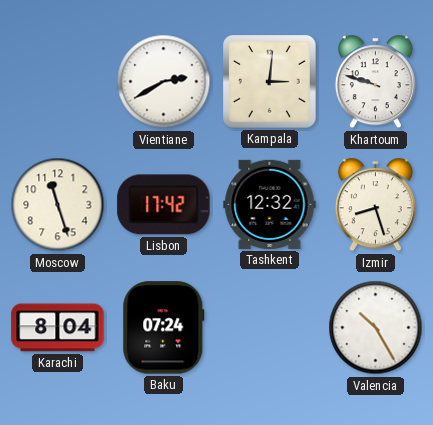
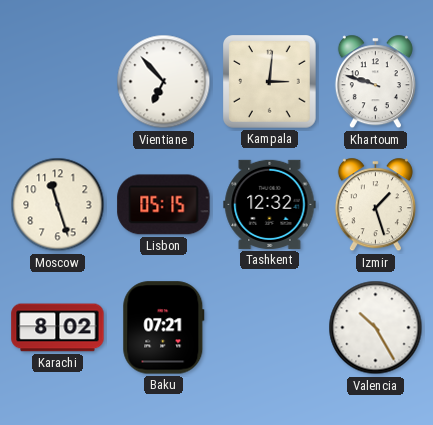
Vientiane: 2:40 -> 6:53 (164, 82)
Lisbon: 17:42 -> 05:15 (164, 205)
Izmir: 8:27 -> 1:27 (375, 205)
Karachi: 8:04 -> 8:02 (58, 328)
Baku: 07:24 -> 07:21 (164, 328)
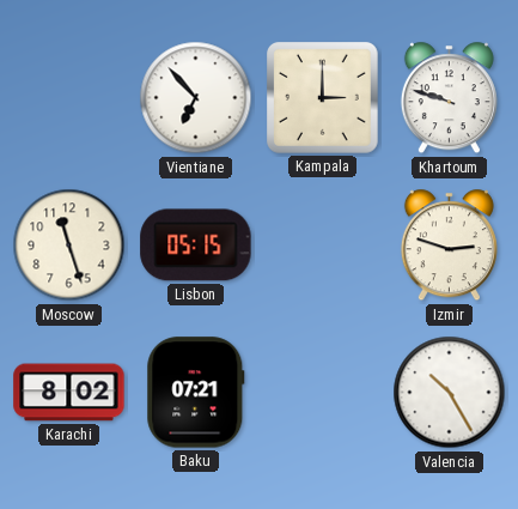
Kampala: 3:01 -> 3:00 (323, 98)
Tashkent: 12:32 -> none (270, 204)
Izmir: 1:27 -> 2:48 (449, 246)
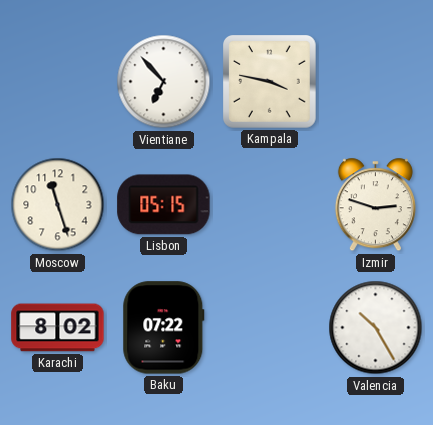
Kampala: 3:00 -> 3:47 (270, 82)
Khartoum: 9:48 -> none (449, 98)
Baku: 07:21 -> 07:22 (164, 328)
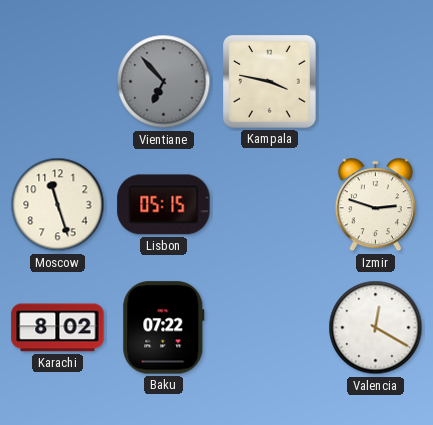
Vientiane dial: white -> grey (164, 82)
Valencia: 10:25 -> 12:20 (376, 328)
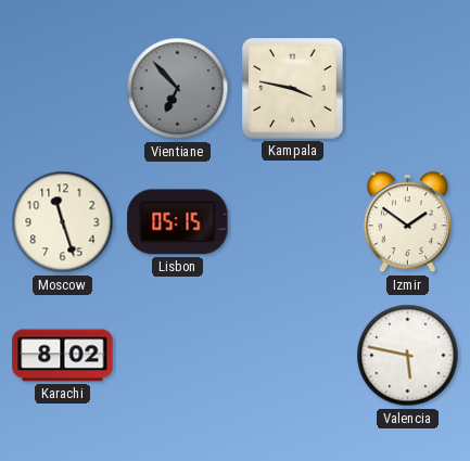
Izmir: 2:48 -> 1:51 (407, 222)
Baku: 07:22 -> none (164, 328)
Valencia: 12:20 -> 5:47 (408, 356)
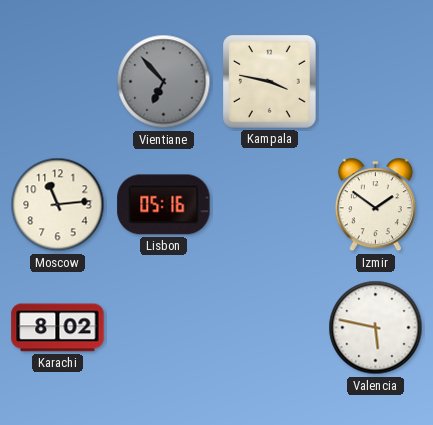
Moscow: 11:27 -> 11:14 (58, 205)
Lisbon: 05:15 -> 05:16 (164, 205)
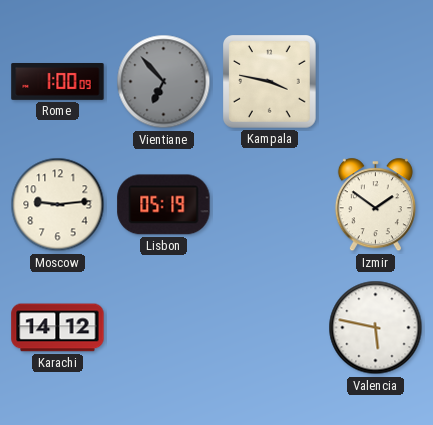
Rome: none -> 1:00 (58, 82)
Moscow: 11:14 -> 9:14 (58, 205)
Lisbon: 05:16 -> 05:19 (164, 205)
Karachi: 8:02 -> 14:12 (58, 328)
